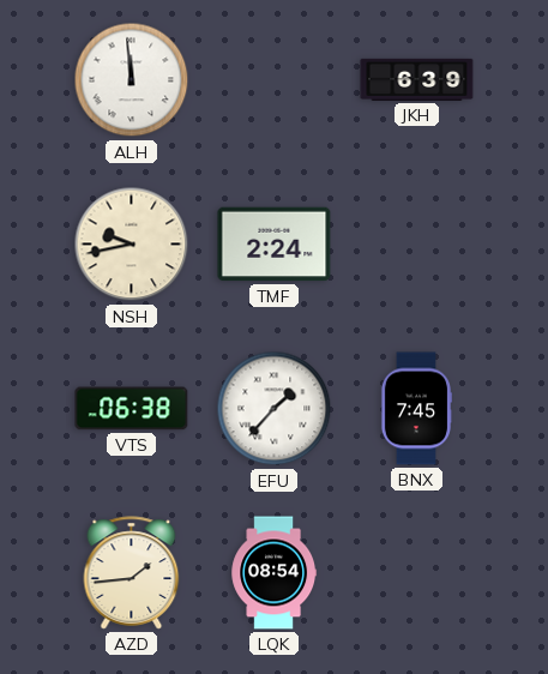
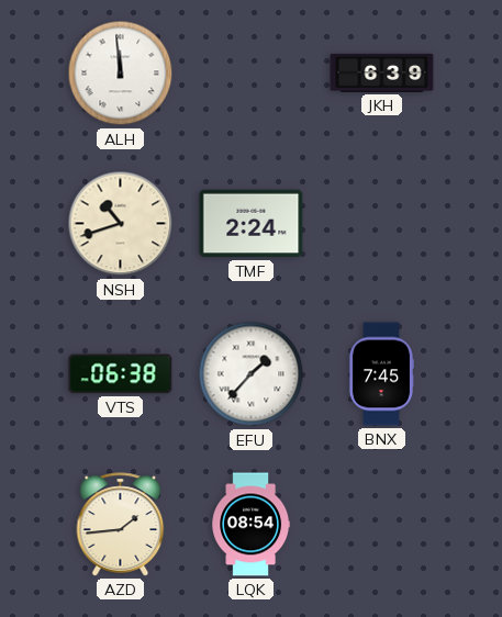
NSH: 9:43 -> 10:42 (121, 224)
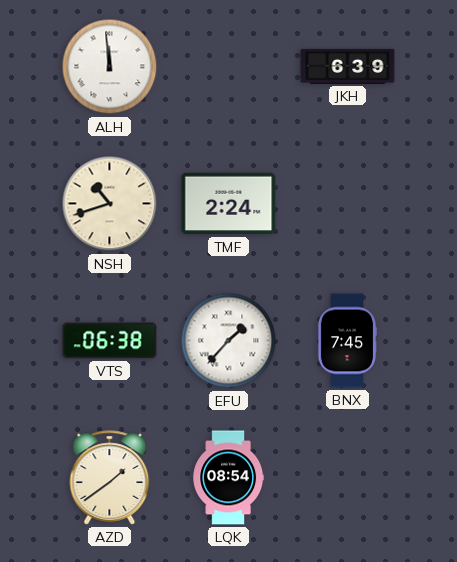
AZD: 1:44 -> 1:39 (110, 478)
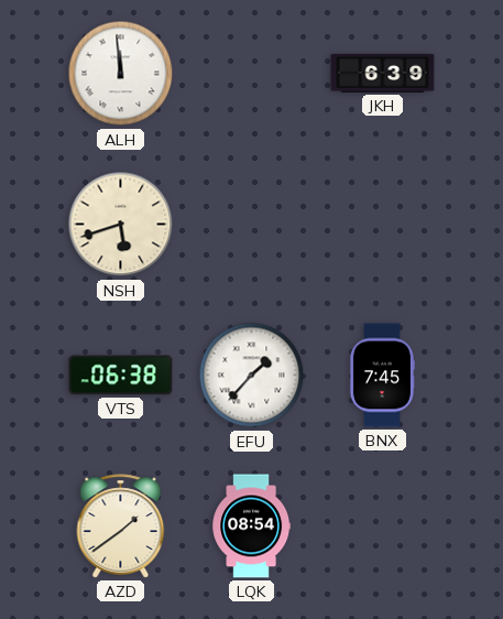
NSH: 10:42 -> 5:42 (121, 225)
TMF: 2:24 -> none (229, 204)
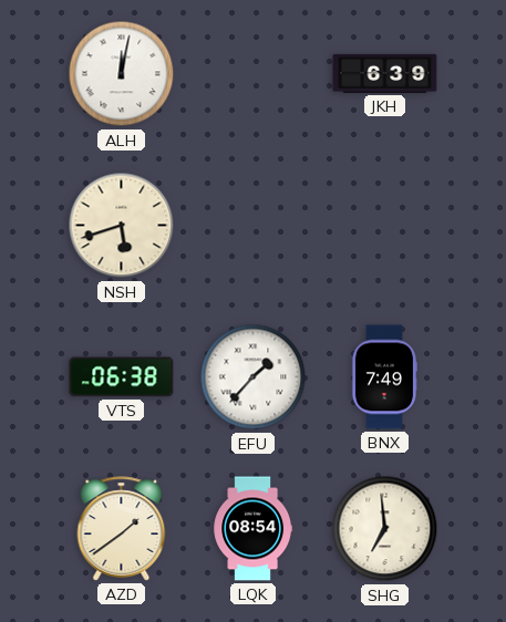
ALH: 11:59 -> 12:02 (122, 74)
BNX: 7:45 -> 7:49 (383, 377)
SHG: none -> 6:59 (385, 529)
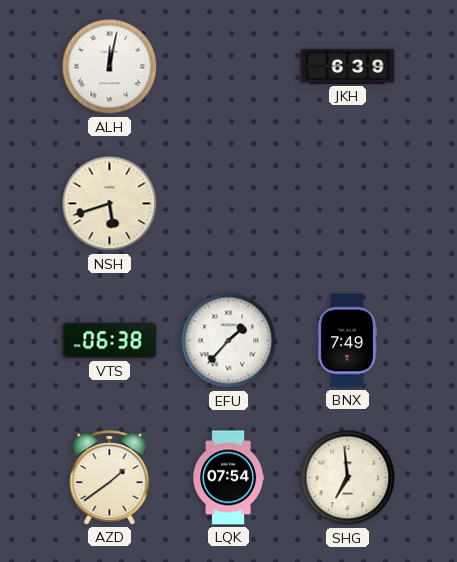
LQK: 08:54 -> 07:54 (229, 478)
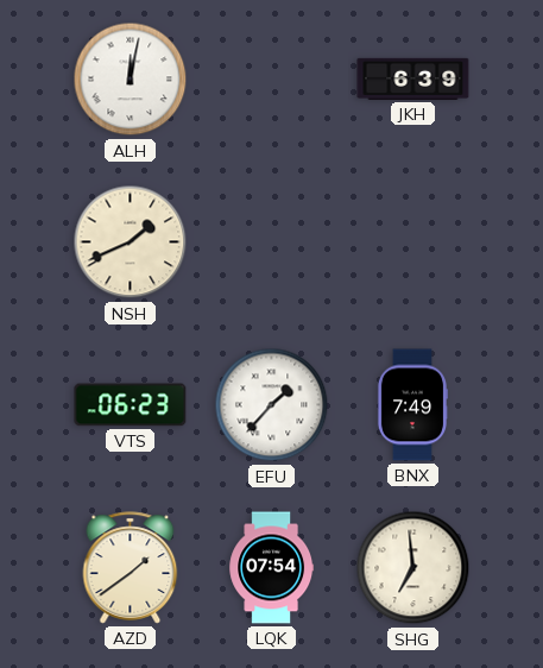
NSH: 5:42 -> 1:41 (131, 242)
VTS: 06:38 -> 06:23 (131, 405)
